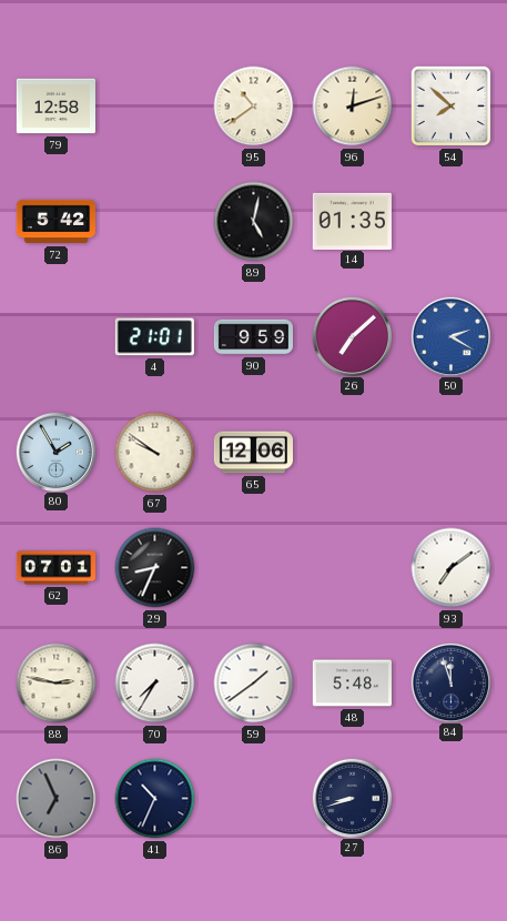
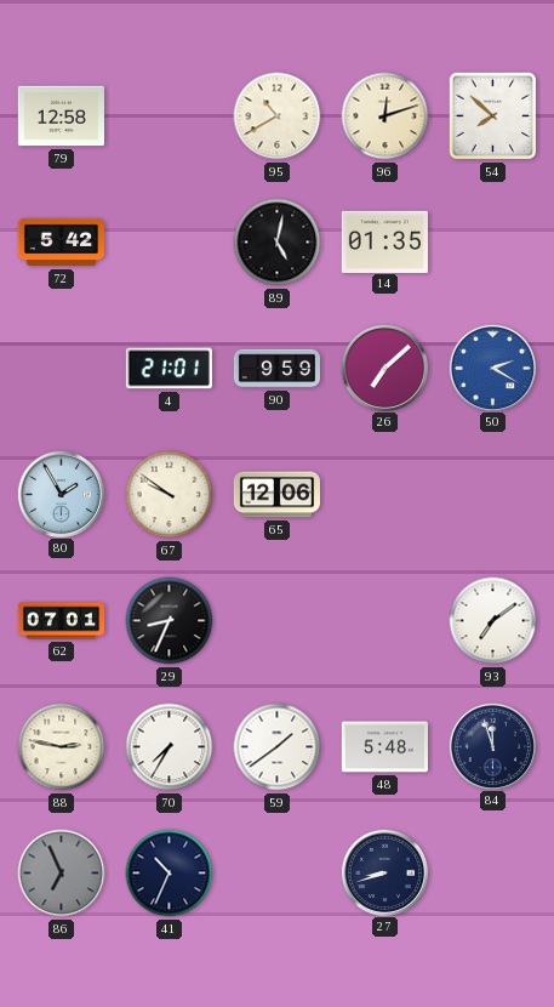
95: 10:39 -> 10:40 (278, 116)
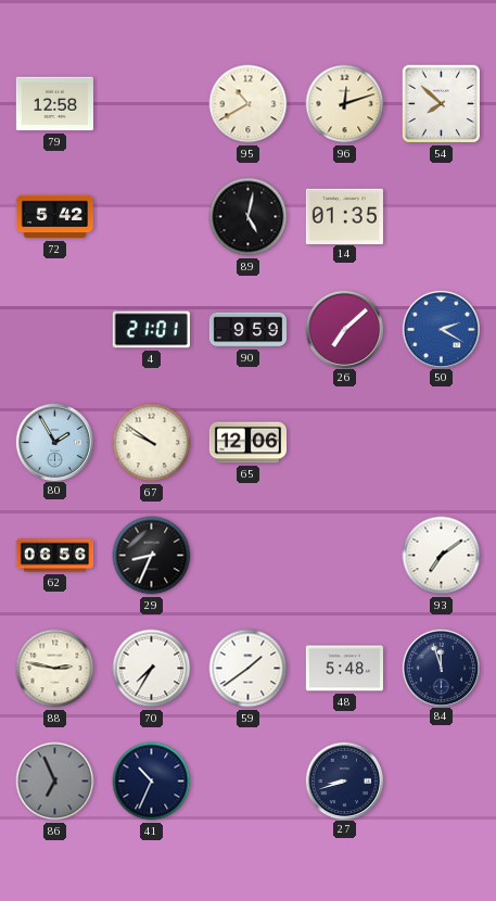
62: 07:01 -> 06:56 (55, 556)
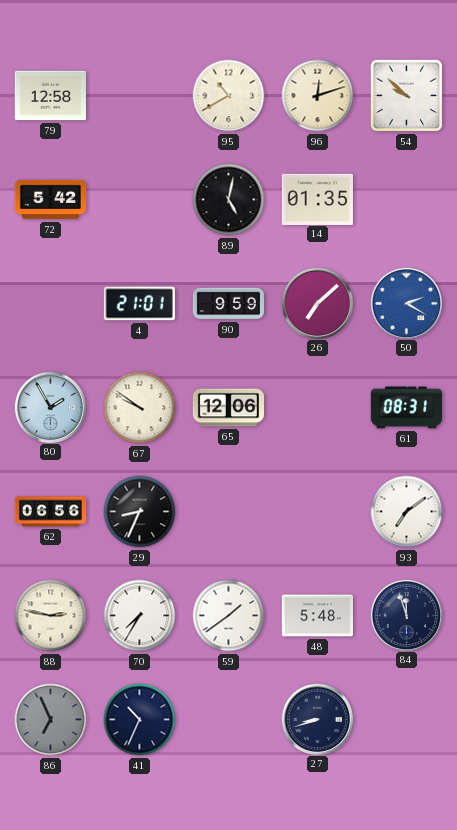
54: 7:52 -> 9:52 (407, 96)
61: none -> 08:31 (406, 408)
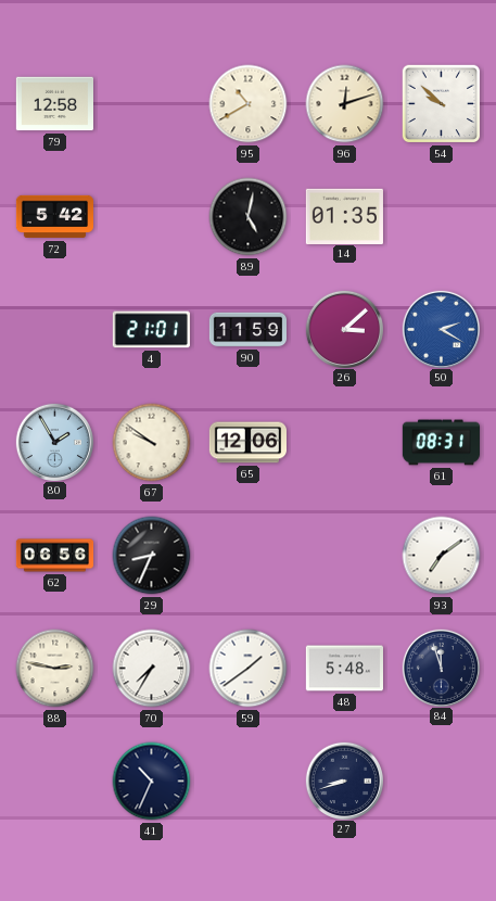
90: 9:59 -> 11:59 (247, 330)
26: 7:08 -> 3:08 (344, 329)
86: 6:56 -> none (51, 720)
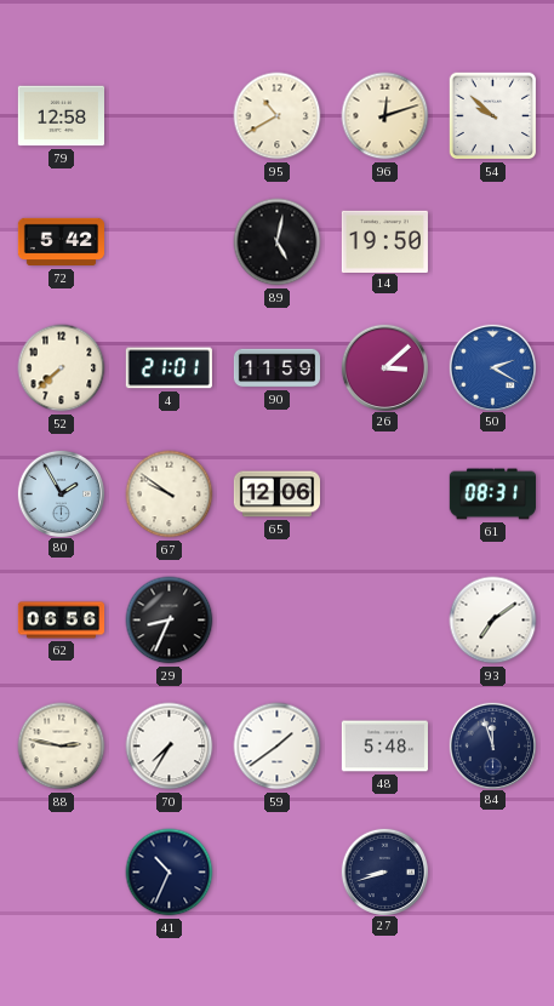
14: 01:35 -> 19:50 (384, 241)
52: none -> 7:38 (62, 368)
